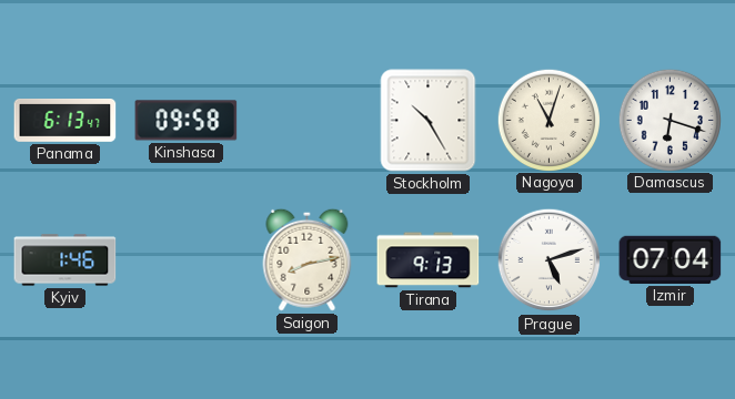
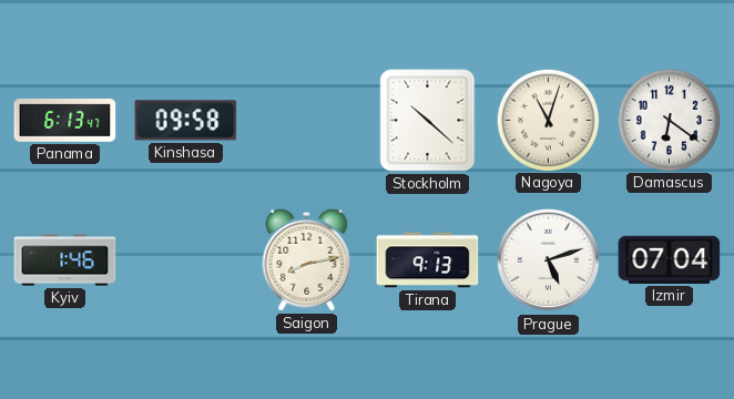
Stockholm: 10:25 -> 10:22 (428, 121)
Damascus: 6:18 -> 6:21 (669, 120)
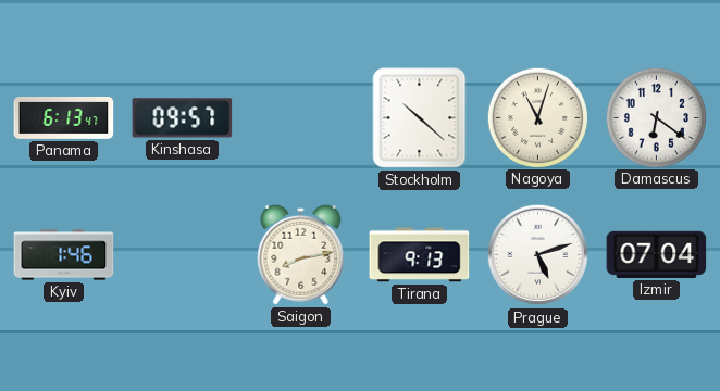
Kinshasa: 09:58 -> 09:57 (183, 118)
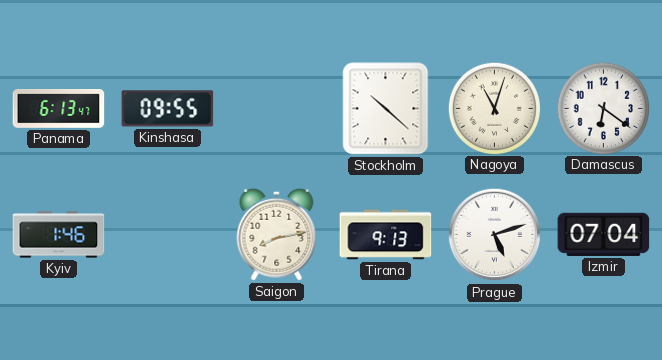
Kinshasa: 09:57 -> 09:55 (168, 109)
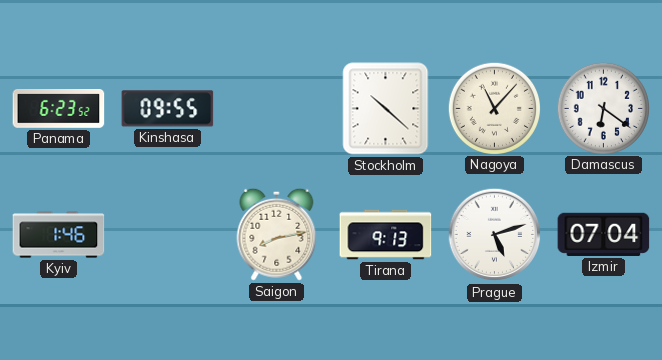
Panama: 6:13 -> 6:23 (59, 109)
Nagoya: 11:03 -> 11:07 (494, 108)
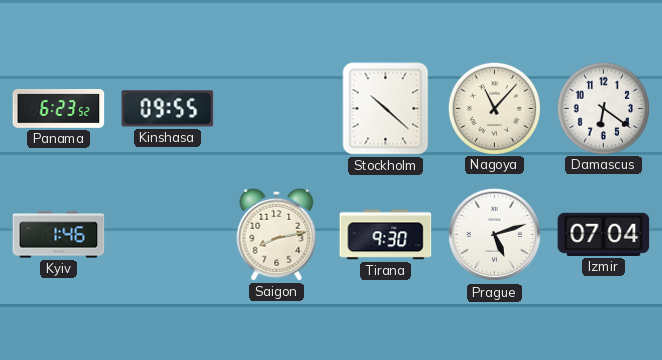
Tirana: 9:13 -> 9:30 (386, 235)
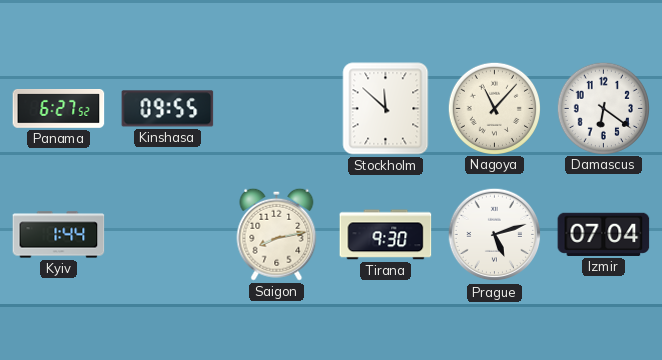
Panama: 6:23 -> 6:27 (59, 109)
Stockholm: 10:22 -> 11:52 (386, 109)
Kyiv: 1:46 -> 1:44 (59, 235)
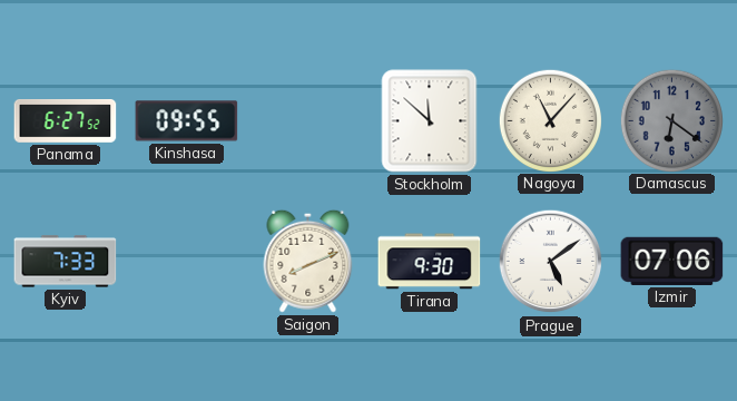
Damascus dial: white -> grey (671, 120)
Kyiv: 1:44 -> 7:33 (66, 262)
Saigon: 8:13 -> 8:11 (308, 261)
Prague: 5:12 -> 5:09 (551, 262)
Izmir: 07:04 -> 07:06 (672, 261)
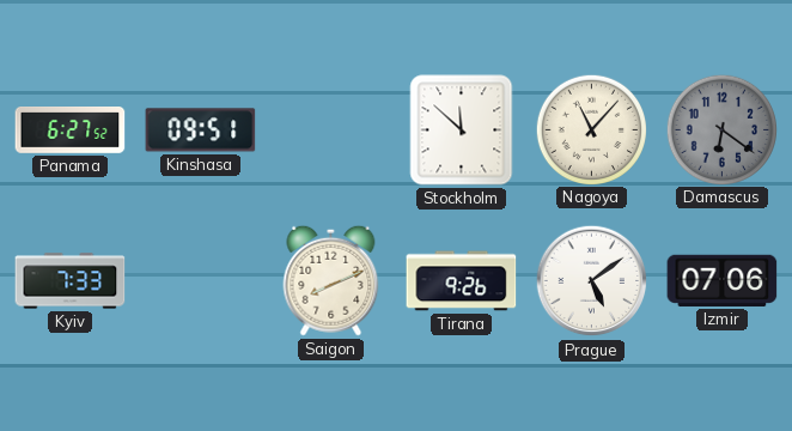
Kinshasa: 09:55 -> 09:51 (201, 130)
Tirana: 9:30 -> 9:26 (462, 281)
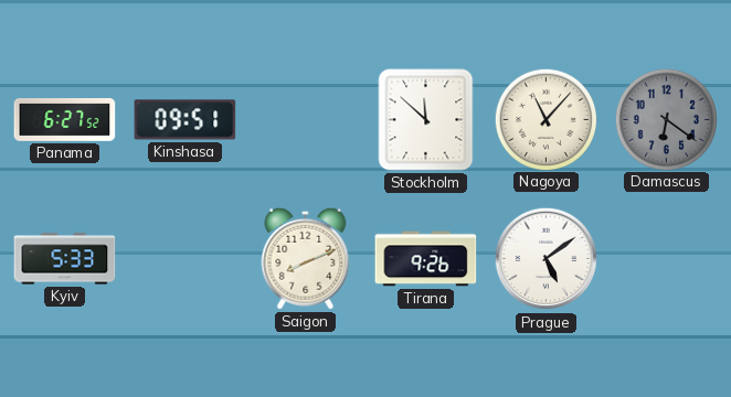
Kyiv: 7:33 -> 5:33 (65, 259)
Izmir: 07:06 -> none (723, 280)
